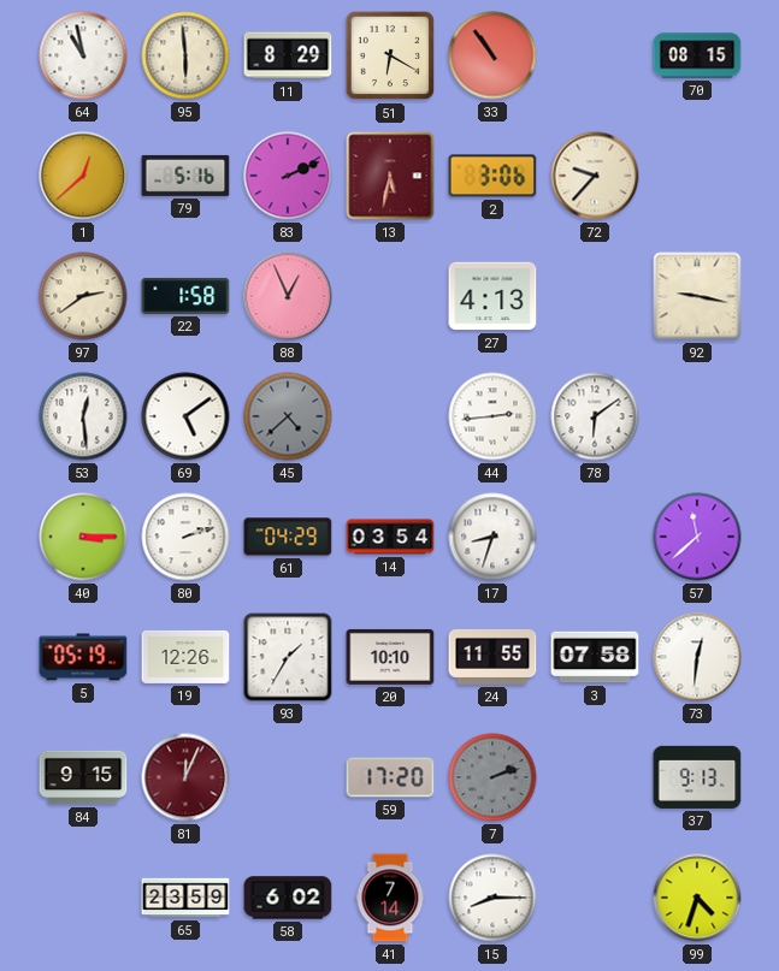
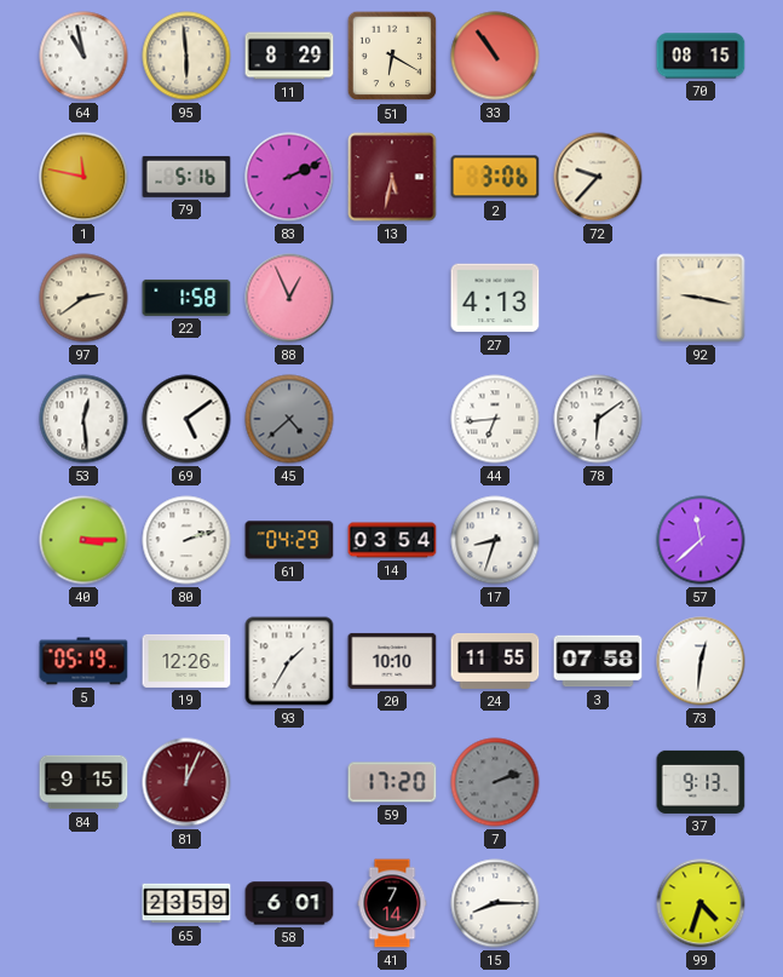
1: 12:38 -> 11:47 (84, 177)
44: 2:44 -> 6:44 (495, 419)
58: 6:02 -> 6:01 (289, 903)
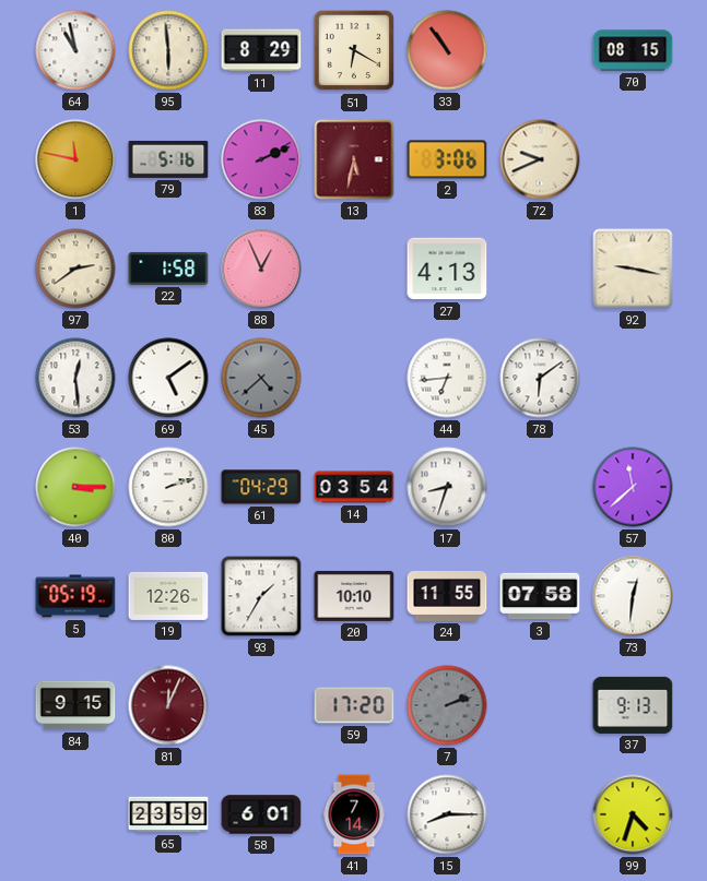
72: 9:37 -> 9:41 (540, 159)
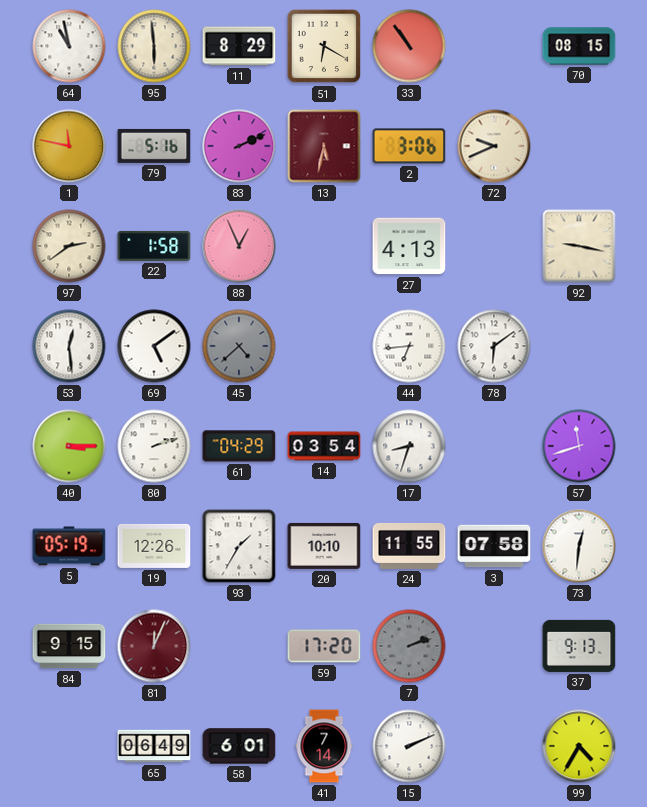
57: 11:38 -> 11:42 (579, 446)
65: 23:59 -> 06:49 (154, 746)
15: 8:15 -> 2:11 (409, 746)
99: 4:33 -> 4:35 (579, 746)
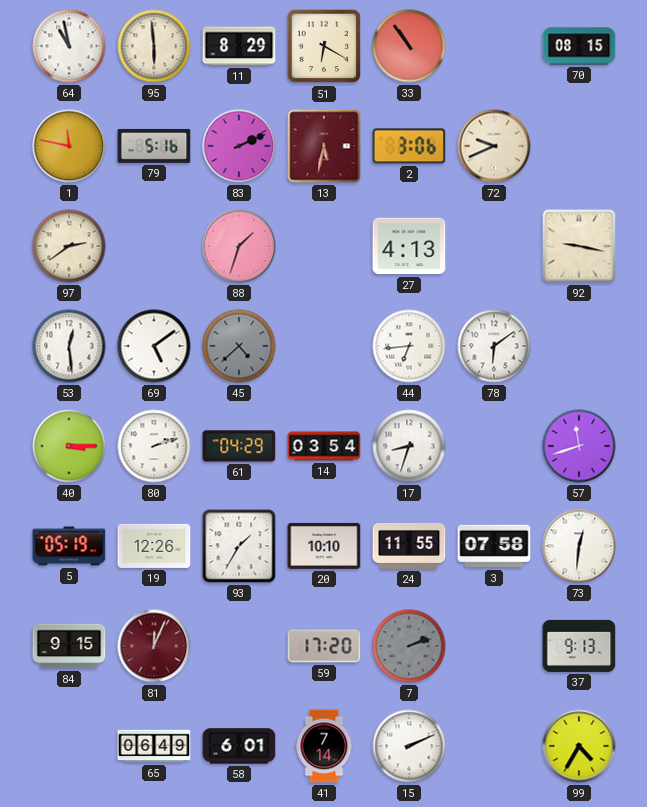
22: 1:58 -> none (154, 246)
88: 12:56 -> 1:33 (239, 246)
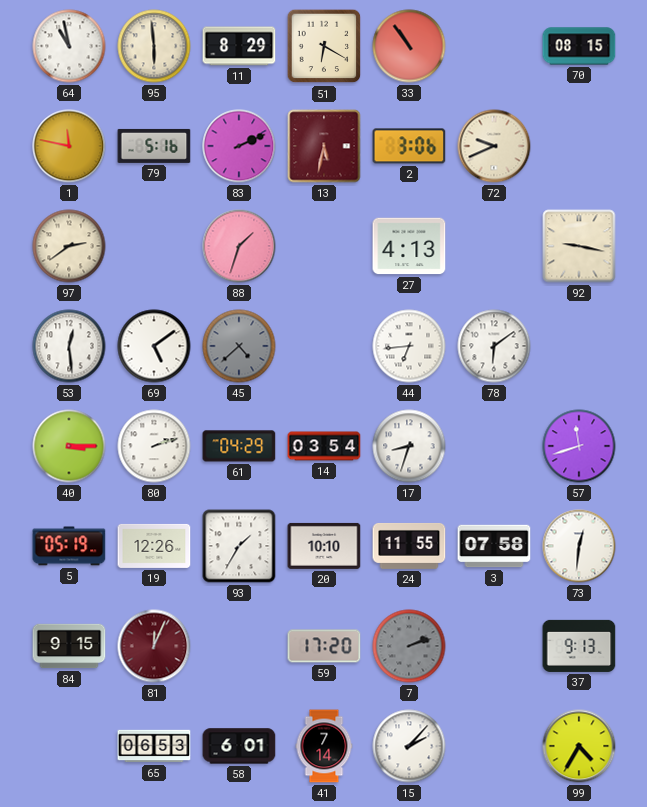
65: 06:49 -> 06:53 (154, 746)
15: 2:11 -> 2:07 (409, 746)
